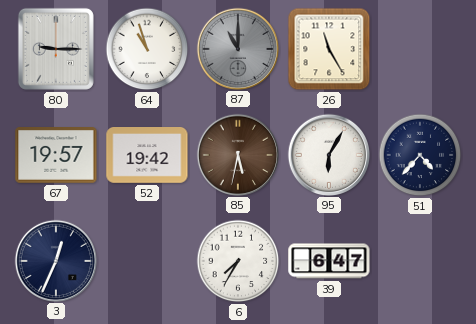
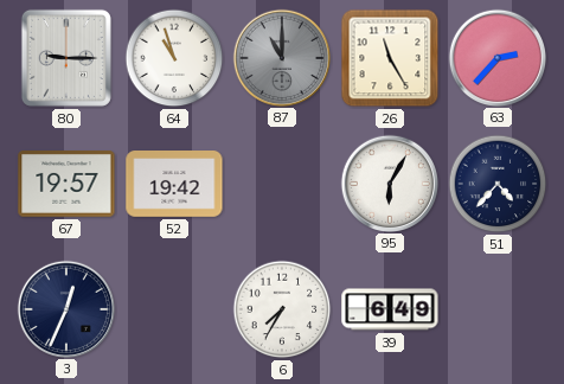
63: none -> 2:37 (496, 57)
85: 5:32 -> none (237, 154)
39: 6:47 -> 6:49 (390, 309)
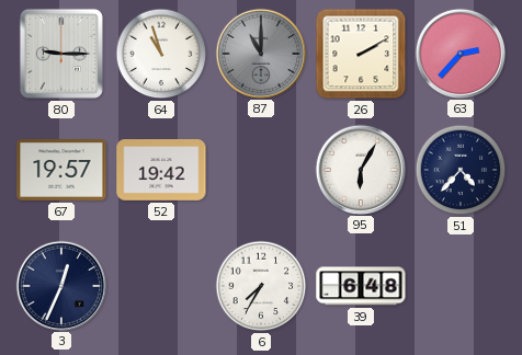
26: 11:25 -> 2:10 (361, 54)
39: 6:49 -> 6:48 (361, 286)
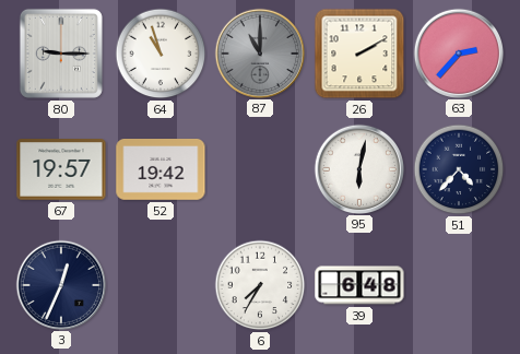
95: 6:05 -> 6:02 (358, 168)
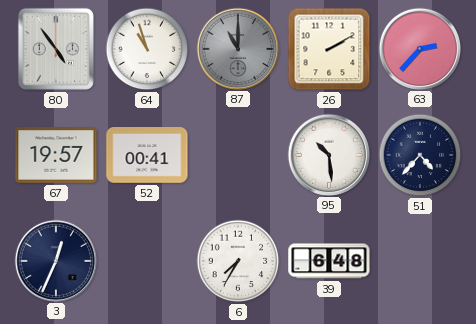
80: 9:15 -> 4:54 (56, 49)
52: 19:42 -> 00:41 (147, 156)
95: 6:02 -> 10:29 (328, 154)
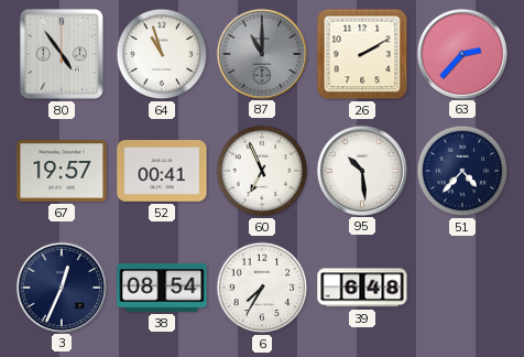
60: none -> 6:56 (262, 171)
38: none -> 08:54 (162, 288)
